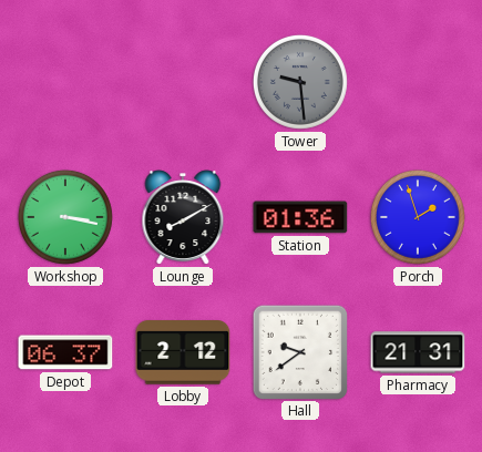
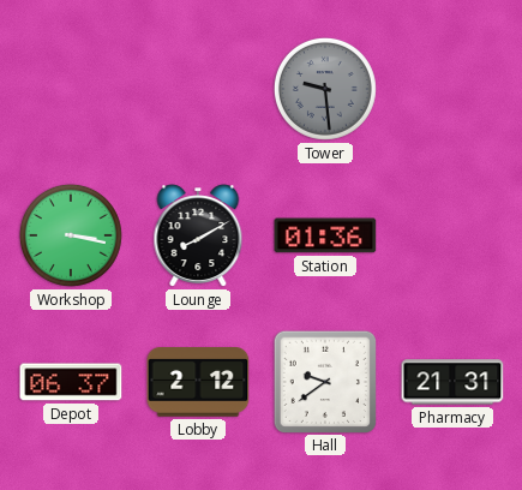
Porch: 1:57 -> none (418, 217)
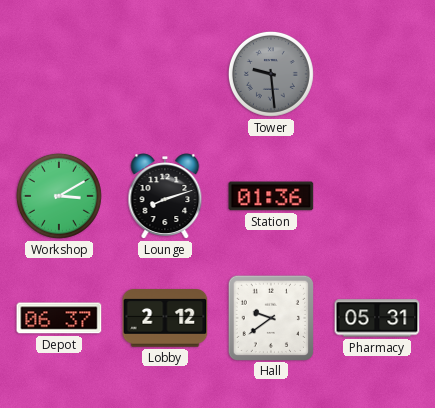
Workshop: 3:17 -> 3:10 (59, 196)
Lounge: 8:10 -> 8:12 (165, 196)
Pharmacy: 21:31 -> 05:31 (377, 318)
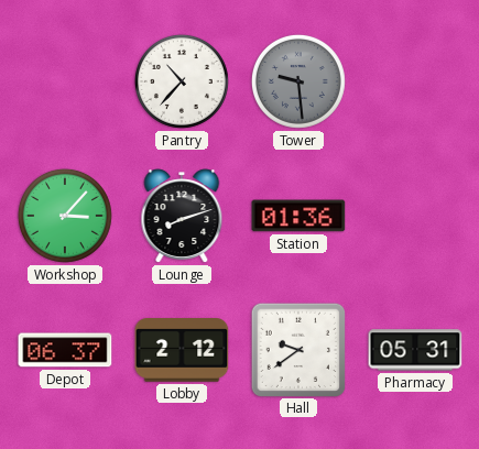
Pantry: none -> 10:37 (182, 81)
Workshop: 3:10 -> 3:07 (65, 216)
